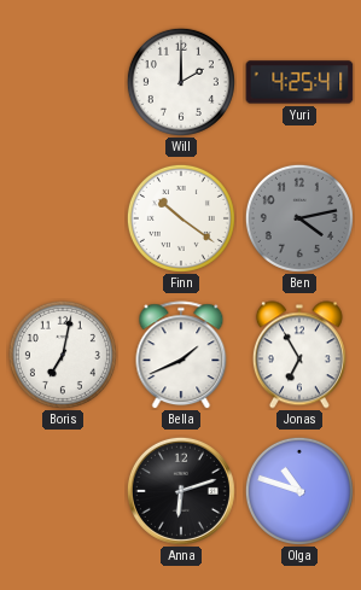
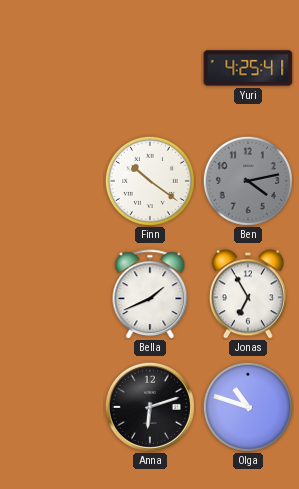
Will: 2:00 -> none (181, 82)
Boris: 7:02 -> none (63, 355)
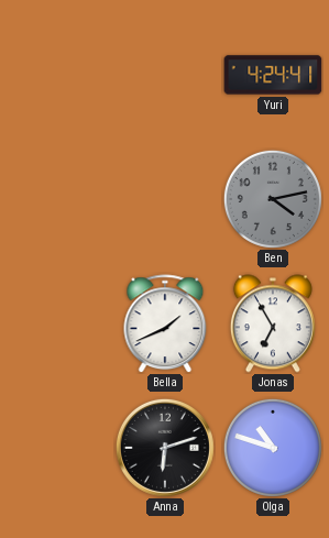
Yuri: 4:25 -> 4:24 (273, 75)
Finn: 10:21 -> none (150, 181)
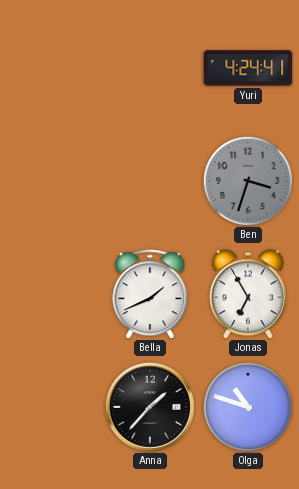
Ben: 4:13 -> 3:33 (248, 181)
Anna: 6:12 -> 1:37 (150, 407)
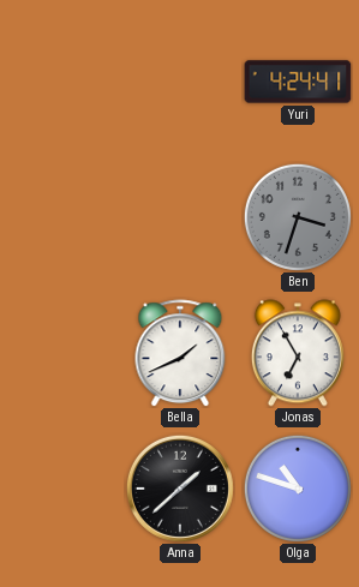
Anna: 1:37 -> 1:38 (180, 489)
